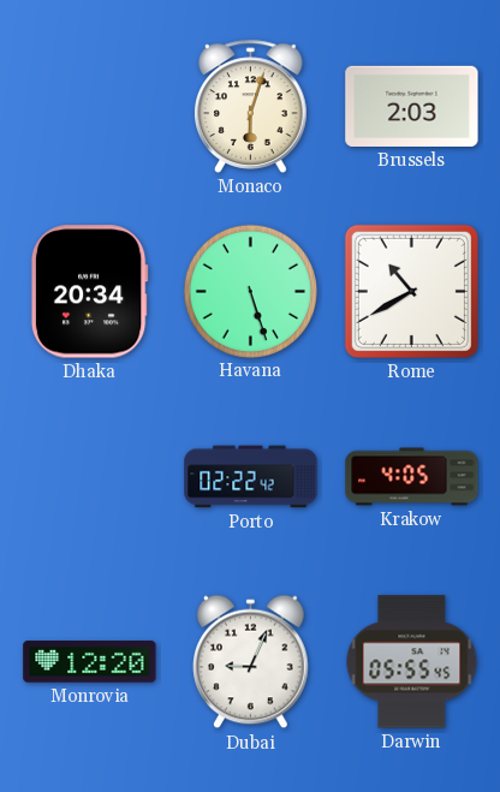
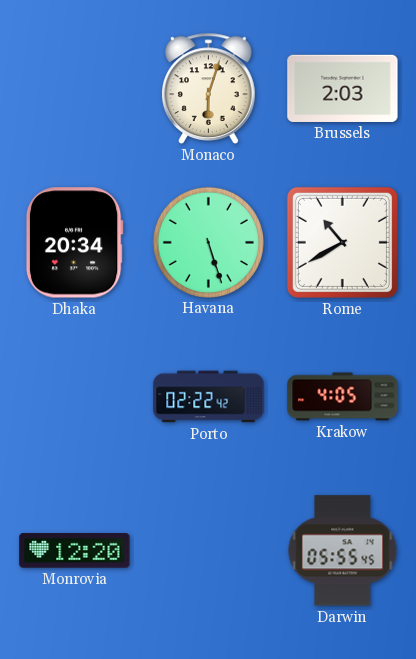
Dubai: 9:04 -> none (251, 662)
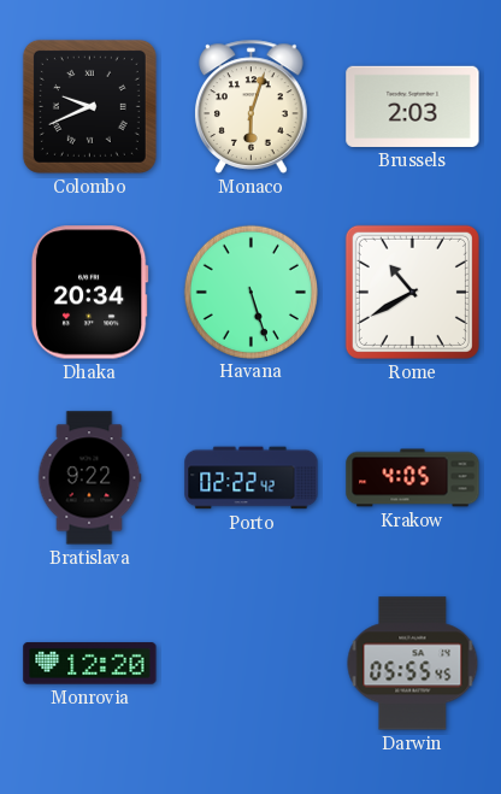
Colombo: none -> 9:41 (89, 106)
Bratislava: none -> 9:22 (89, 478)
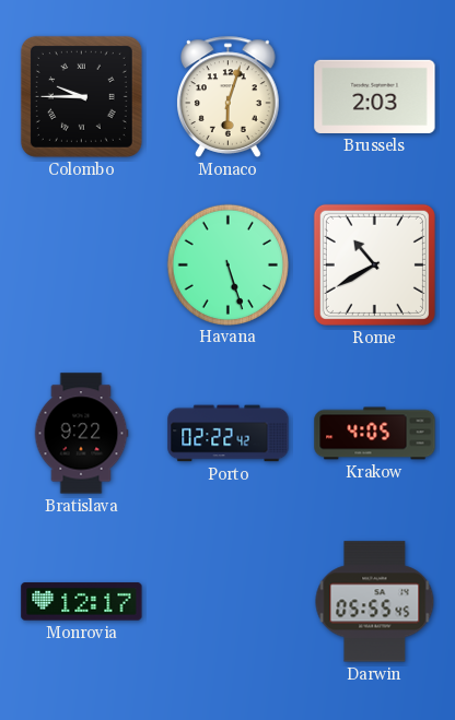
Colombo: 9:41 -> 9:45 (81, 96)
Dhaka: 20:34 -> none (89, 293)
Monrovia: 12:20 -> 12:17 (82, 602)
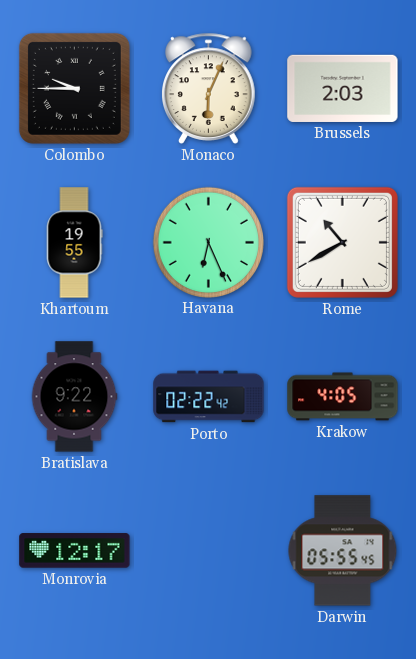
Monaco: 6:03 -> 6:04 (209, 88)
Khartoum: none -> 19:55 (74, 243)
Havana: 5:27 -> 6:26 (208, 242)
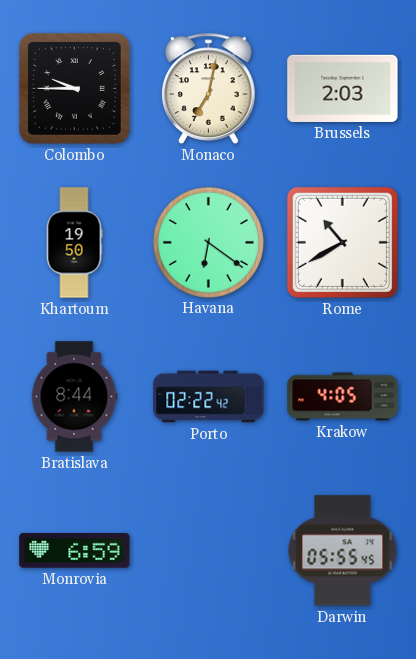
Monaco: 6:04 -> 7:02 (209, 88)
Khartoum: 19:55 -> 19:50 (74, 243)
Havana: 6:26 -> 6:21 (208, 242)
Bratislava: 9:22 -> 8:44 (74, 397)
Monrovia: 12:17 -> 6:59 (75, 551)
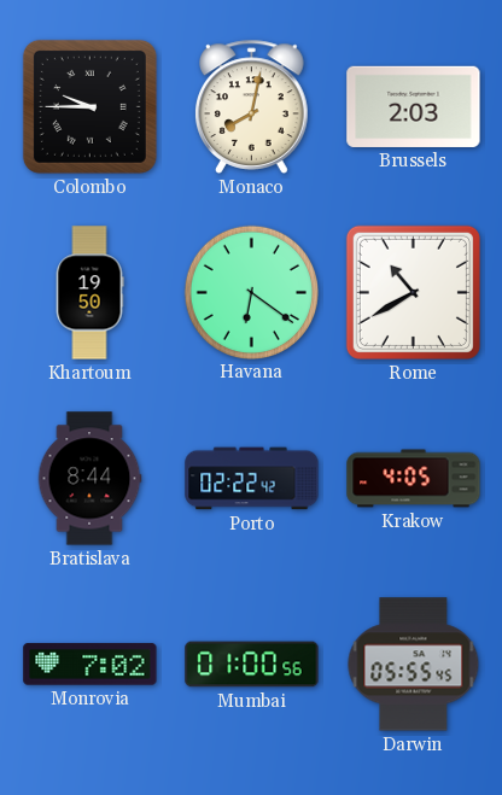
Monaco: 7:02 -> 8:02 (252, 106)
Monrovia: 6:59 -> 7:02 (91, 665)
Mumbai: none -> 01:00 (252, 665)
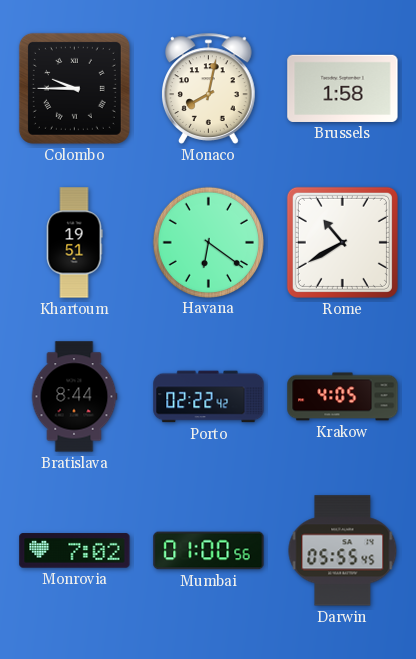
Brussels: 2:03 -> 1:58 (343, 88)
Khartoum: 19:50 -> 19:51 (74, 243)
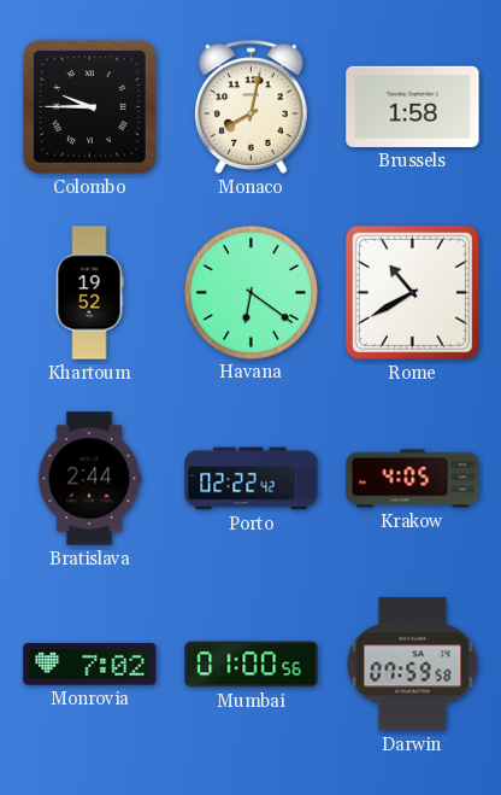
Khartoum: 19:51 -> 19:52 (89, 293)
Bratislava: 8:44 -> 2:44 (89, 479)
Darwin: 05:55 -> 07:59 (413, 665)
